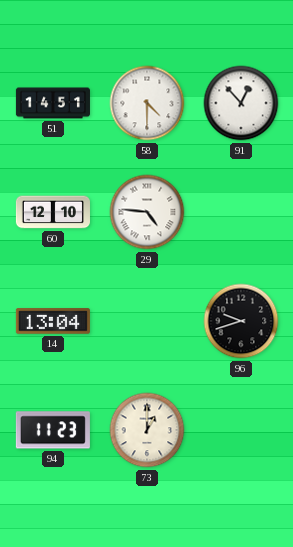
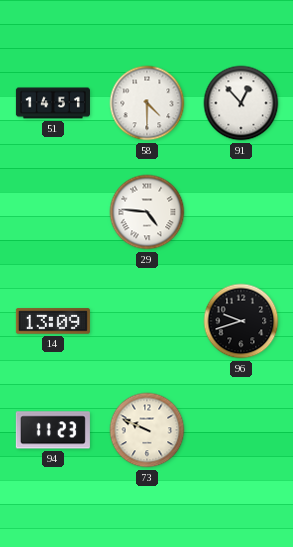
60: 12:10 -> none (53, 212)
14: 13:04 -> 13:09 (53, 321)
73: 1:00 -> 9:49 (147, 430)
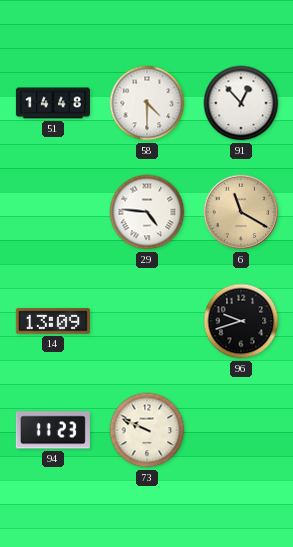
51: 14:51 -> 14:48 (53, 103)
6: none -> 11:20 (241, 212)
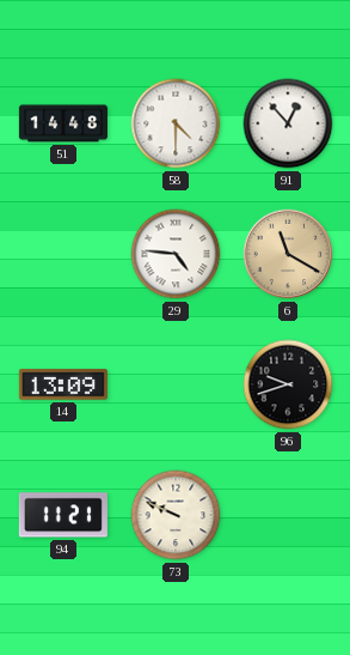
94: 11:23 -> 11:21 (63, 515)
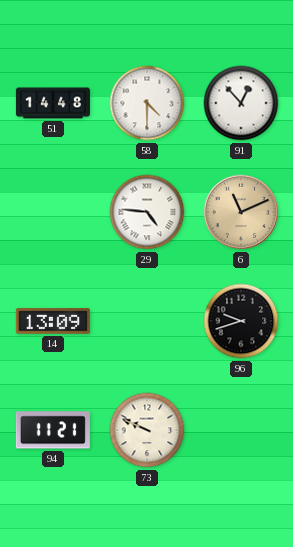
6: 11:20 -> 11:11 (241, 212)
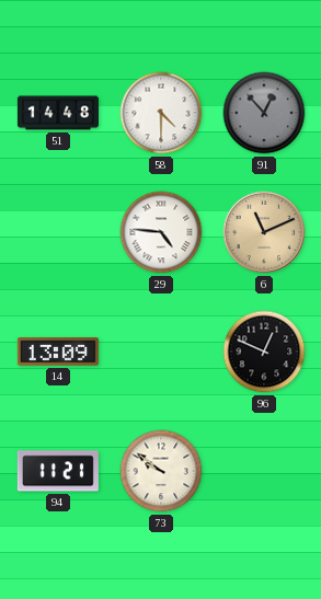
91 dial: white -> grey (264, 113)
96: 9:42 -> 12:49 (264, 352)
73: 9:49 -> 9:51 (161, 471)
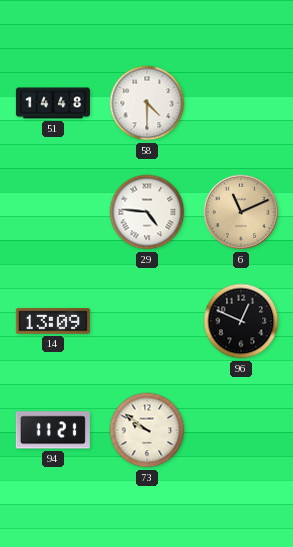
91: 12:53 -> none (264, 113)
